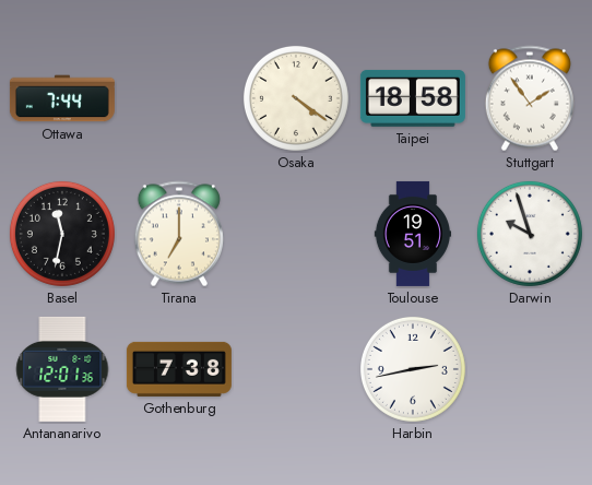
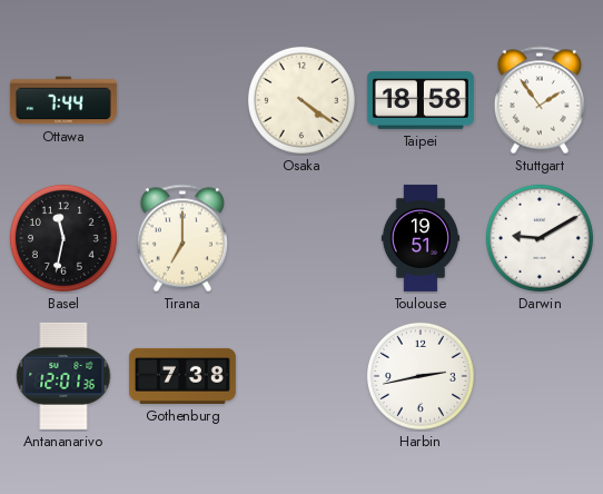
Darwin: 9:57 -> 9:10 (540, 238)
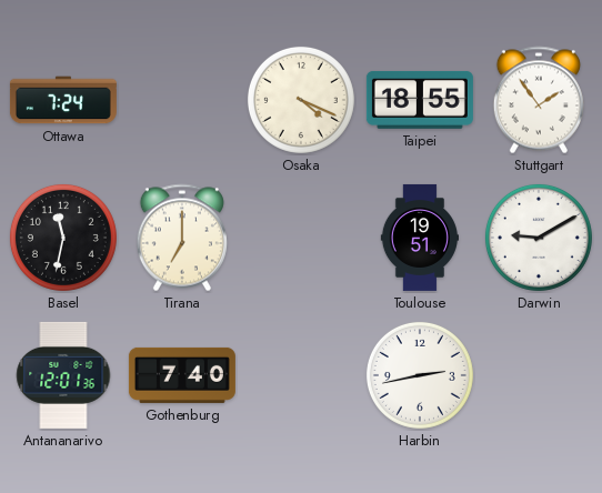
Ottawa: 7:44 -> 7:24 (63, 100)
Osaka: 4:21 -> 4:19 (301, 100)
Taipei: 18:58 -> 18:55 (420, 100)
Gothenburg: 7:38 -> 7:40 (182, 375)
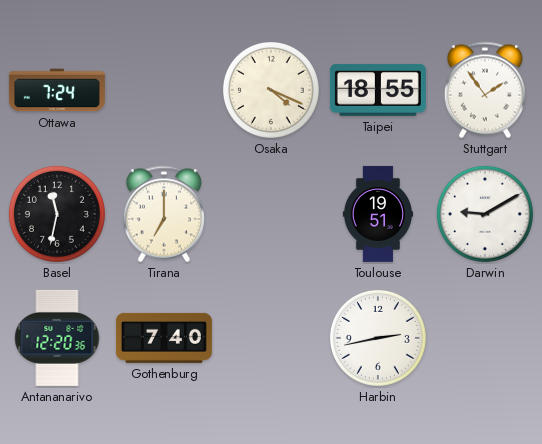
Antananarivo: 12:01 -> 12:20 (57, 338)
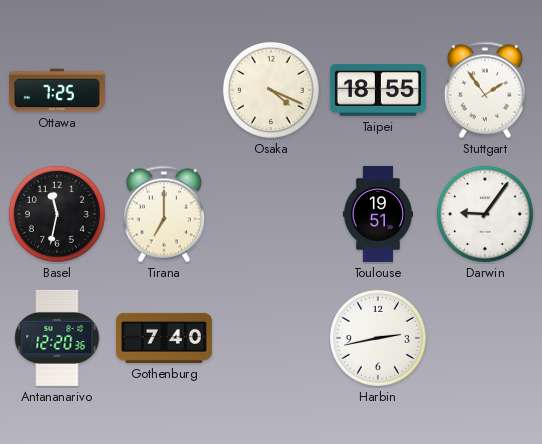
Ottawa: 7:24 -> 7:25 (57, 90)
Darwin: 9:10 -> 9:06 (485, 214)
